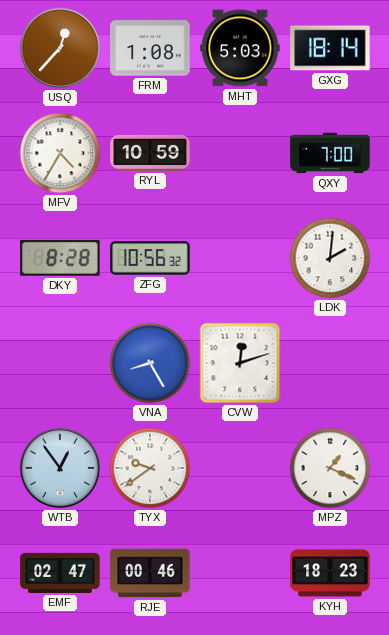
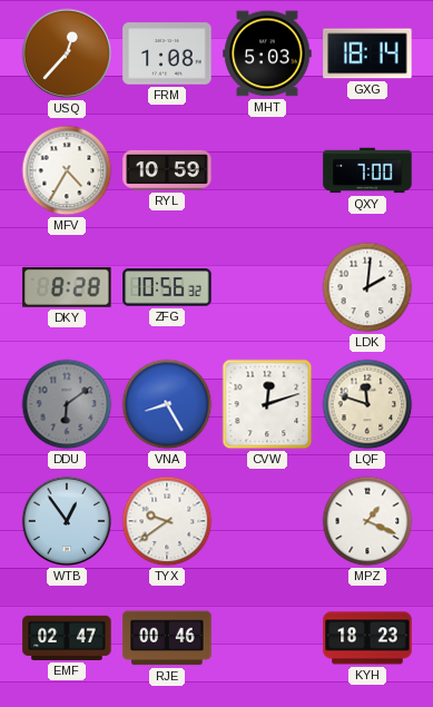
DDU: none -> 6:09 (67, 404)
LQF: none -> 11:48 (367, 404)
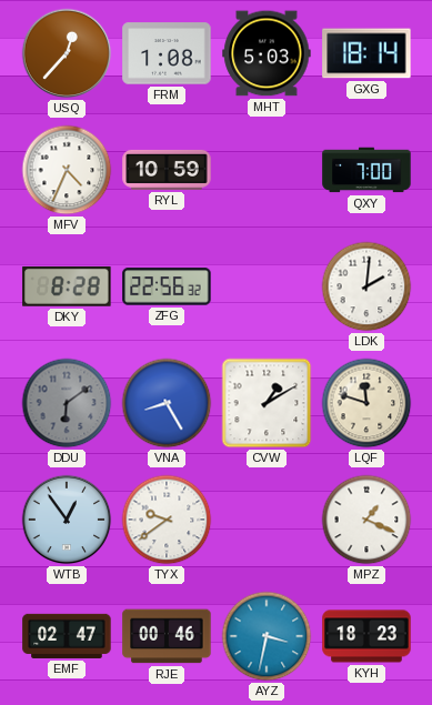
MFV: 4:35 -> 4:34 (67, 170)
ZFG: 10:56 -> 22:56 (167, 286)
CVW: 12:12 -> 1:10 (267, 403)
AYZ: none -> 3:32 (267, 636)
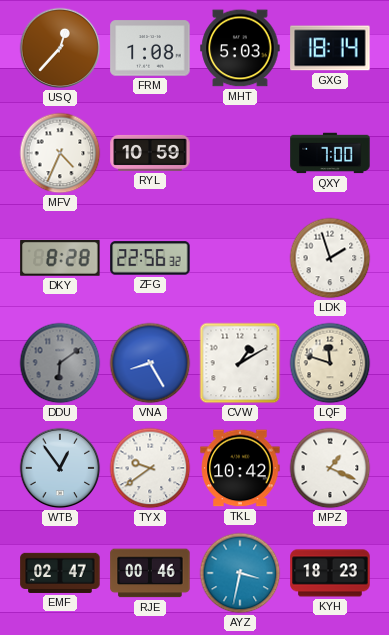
LDK: 2:01 -> 1:57 (330, 258)
TKL: none -> 10:42 (240, 468)
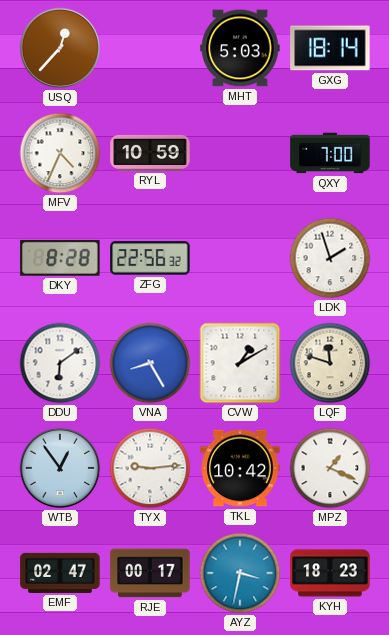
FRM: 1:08 -> none (150, 48)
DDU dial: grey -> white (60, 363)
TYX: 9:39 -> 9:14 (150, 468)
RJE: 00:46 -> 00:17 (150, 573)
